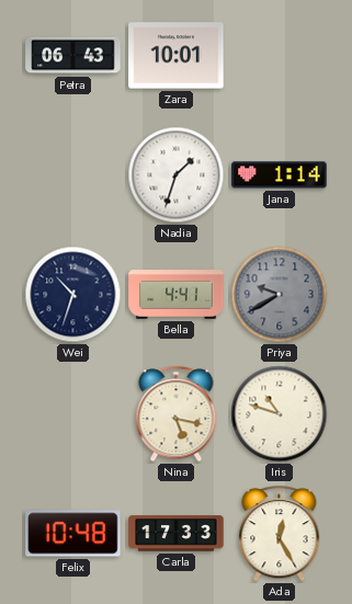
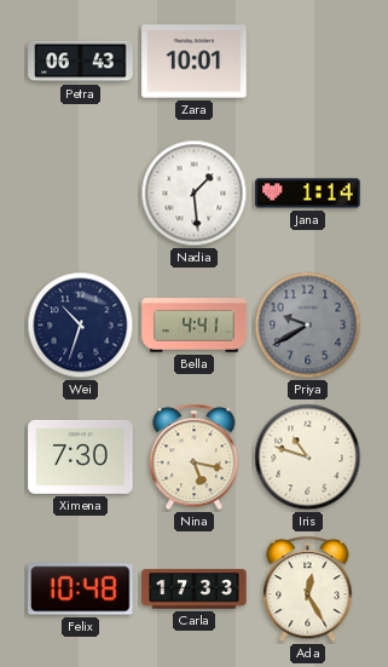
Nadia: 1:33 -> 1:29 (195, 194)
Ximena: none -> 7:30 (81, 456)
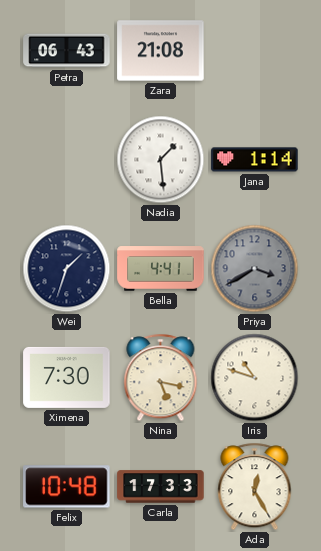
Zara: 10:01 -> 21:08 (161, 51)
Wei: 10:33 -> 1:33 (67, 269)
Priya: 9:40 -> 3:40 (255, 269)
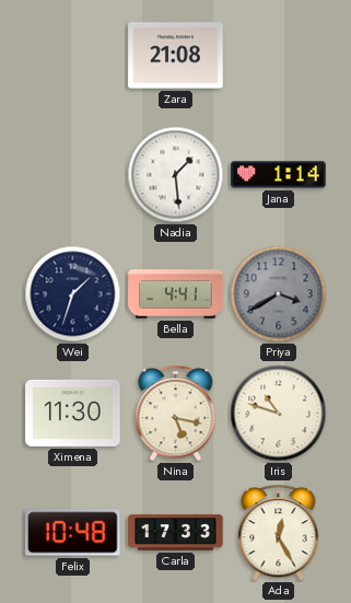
Petra: 06:43 -> none (67, 51)
Ximena: 7:30 -> 11:30 (73, 413)
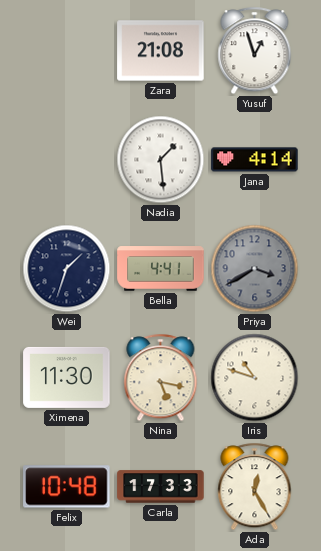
Yusuf: none -> 12:57 (255, 51)
Jana: 1:14 -> 4:14 (255, 160)
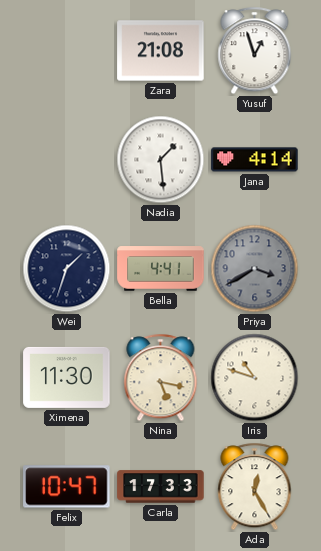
Felix: 10:48 -> 10:47 (67, 487)
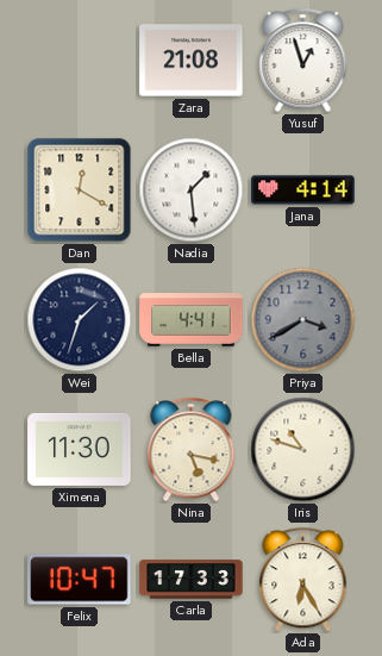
Dan: none -> 12:20 (80, 190)
Ada: 12:25 -> 6:25 (303, 580)
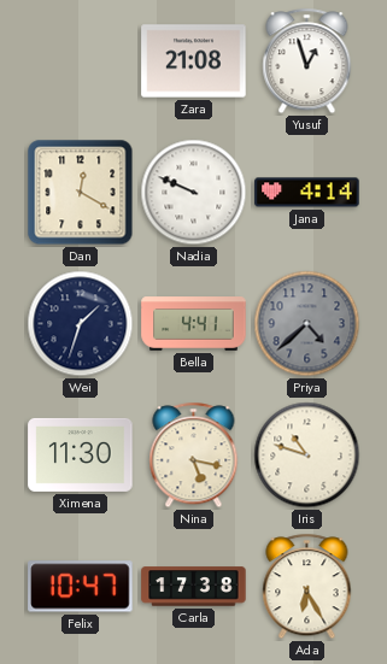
Nadia: 1:29 -> 9:49 (194, 193)
Priya: 3:40 -> 4:38 (307, 324)
Carla: 17:33 -> 17:38 (194, 587)
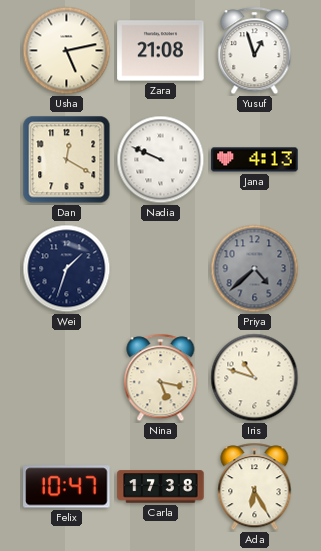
Usha: none -> 5:13 (67, 51)
Jana: 4:14 -> 4:13 (255, 160)
Bella: 4:41 -> none (194, 324)
Ximena: 11:30 -> none (81, 454)
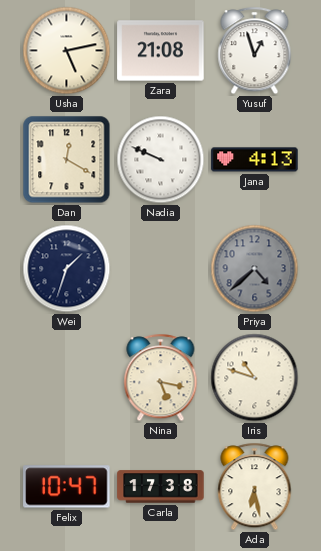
Ada: 6:25 -> 6:28 (255, 487)
